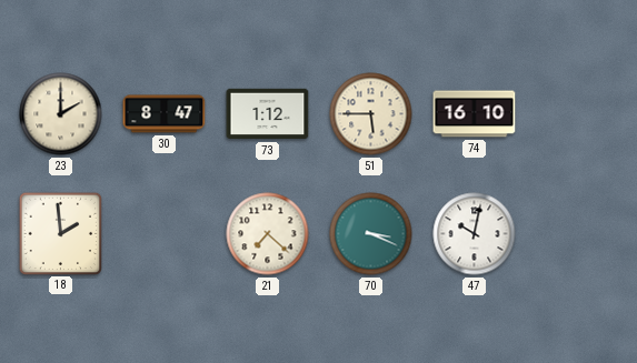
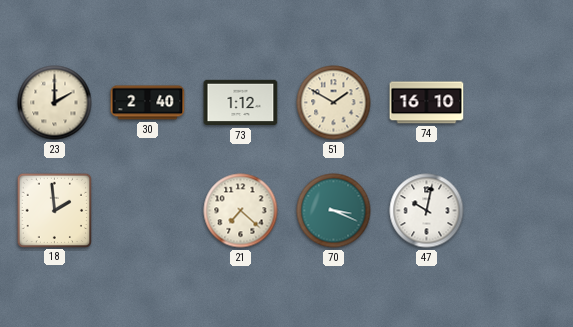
30: 8:47 -> 2:40 (148, 103)
51: 5:45 -> 1:50 (334, 103)
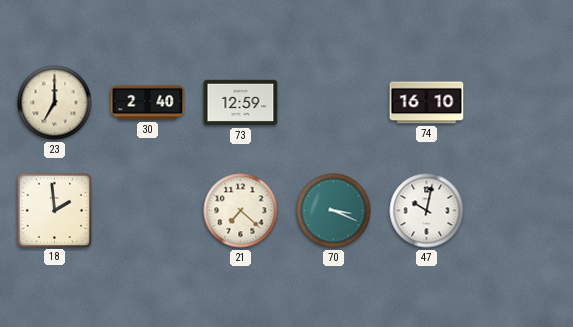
23: 2:00 -> 7:00 (55, 103)
73: 1:12 -> 12:59 (241, 103)
51: 1:50 -> none (334, 103)
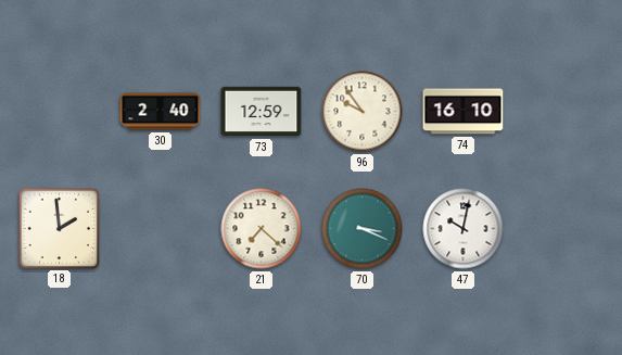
23: 7:00 -> none (55, 103)
96: none -> 9:54 (363, 112)
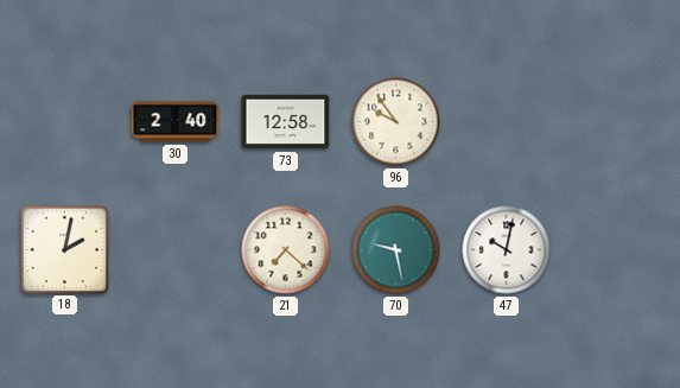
73: 12:59 -> 12:58 (286, 122)
74: 16:10 -> none (464, 112)
18: 1:59 -> 2:02 (65, 249)
70: 3:19 -> 9:28 (396, 250)
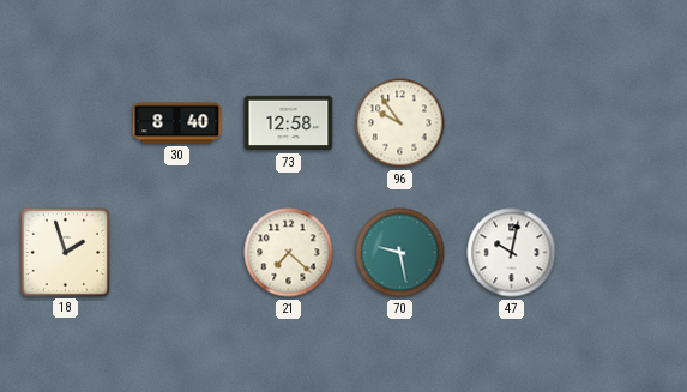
30: 2:40 -> 8:40 (177, 123)
18: 2:02 -> 1:57 (66, 252)
